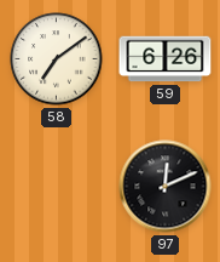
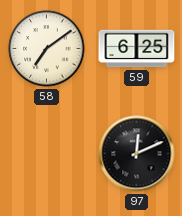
59: 6:26 -> 6:25 (137, 49)
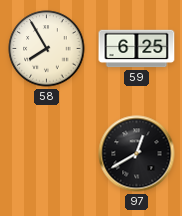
58: 7:09 -> 7:55 (47, 49)
97: 12:11 -> 12:40 (137, 154)
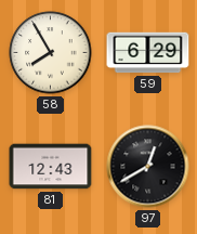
59: 6:25 -> 6:29 (148, 53)
81: none -> 12:43 (51, 167)
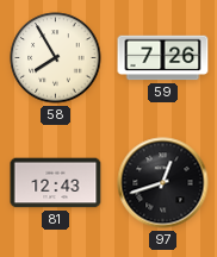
59: 6:29 -> 7:26 (163, 58)
97: 12:40 -> 12:42 (163, 183)
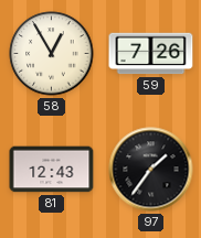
58: 7:55 -> 12:55 (52, 54)
97: 12:42 -> 1:36 (151, 170)
